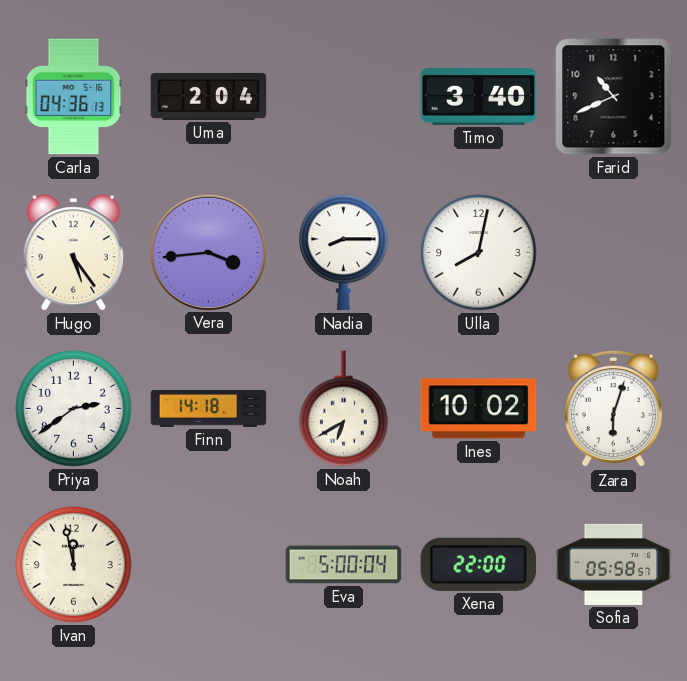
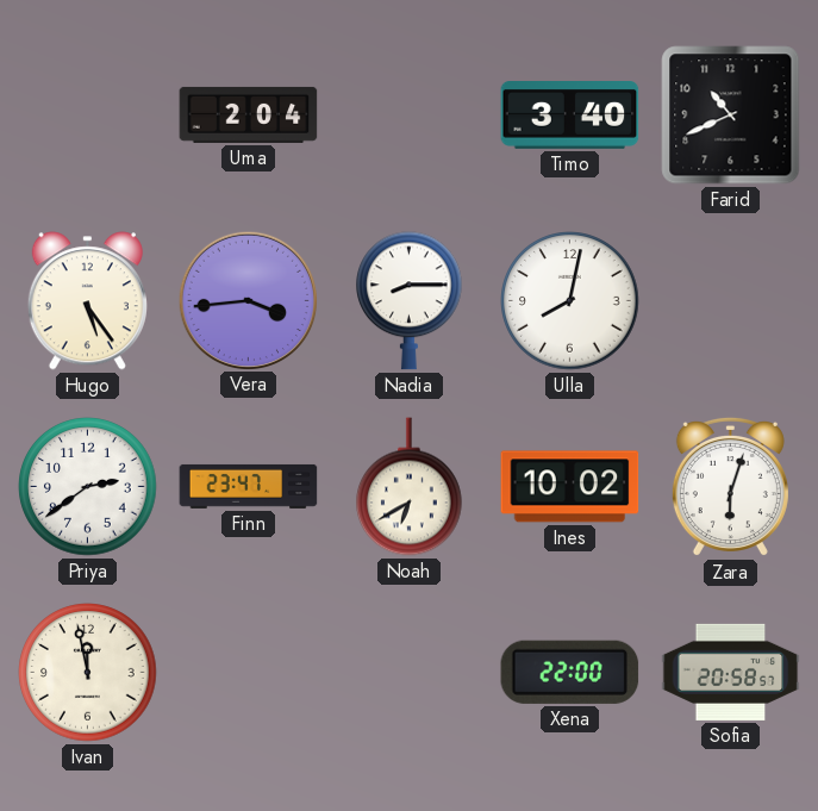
Carla: 04:36 -> none (74, 97)
Finn: 14:18 -> 23:47 (249, 486)
Eva: 5:00 -> none (344, 565)
Sofia: 05:58 -> 20:58 (731, 672)
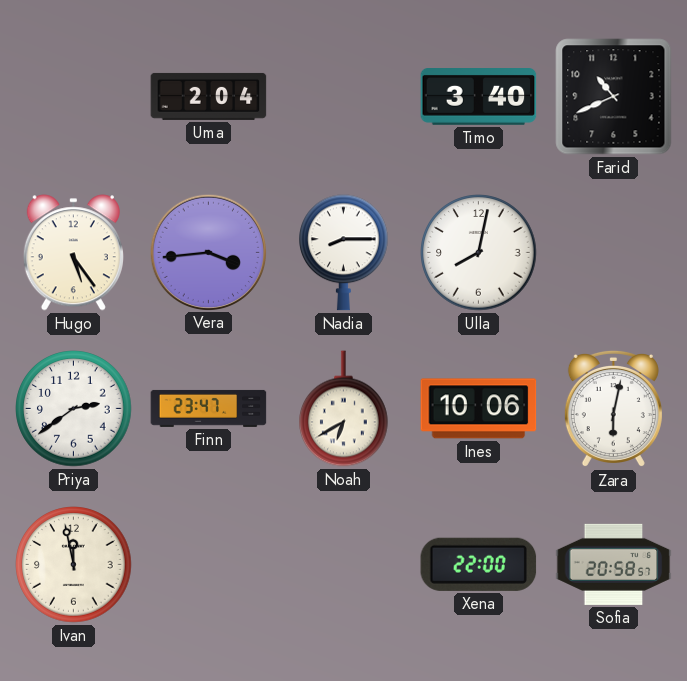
Ines: 10:02 -> 10:06 (479, 409)
Zara: 6:03 -> 6:02 (613, 409)
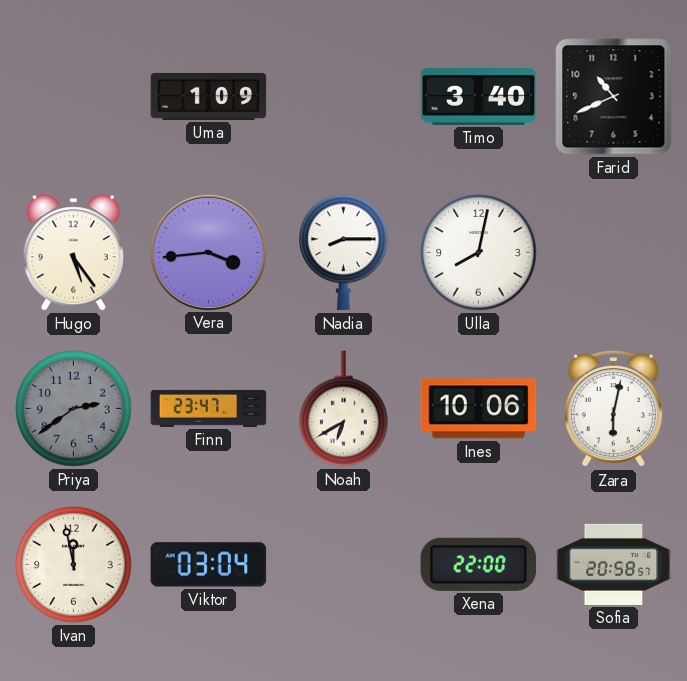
Uma: 2:04 -> 1:09 (209, 96)
Priya dial: white -> grey (74, 409)
Viktor: none -> 03:04 (209, 565)
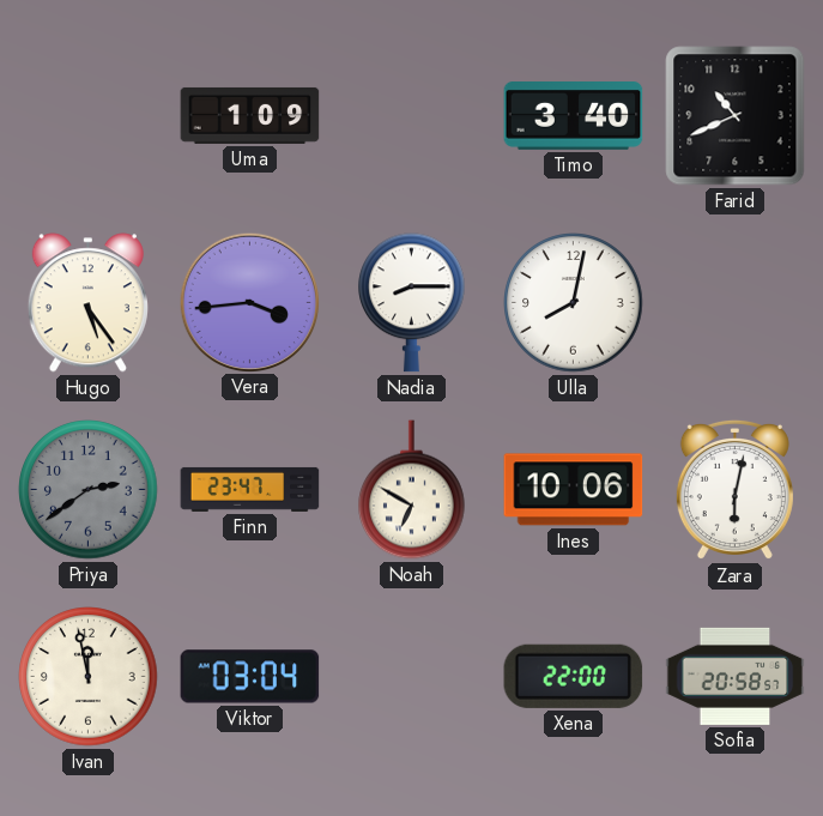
Noah: 6:40 -> 6:50 (412, 490)
